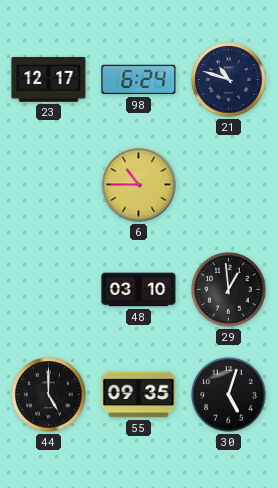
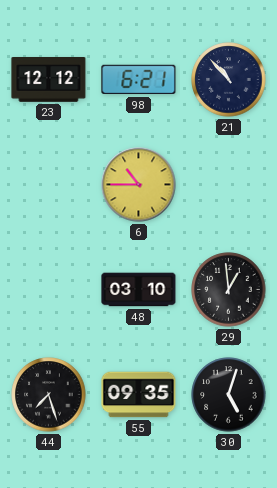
23: 12:17 -> 12:12 (49, 80)
98: 6:24 -> 6:21 (139, 80)
21: 10:48 -> 10:53 (229, 80)
44: 5:00 -> 7:27 (49, 395)
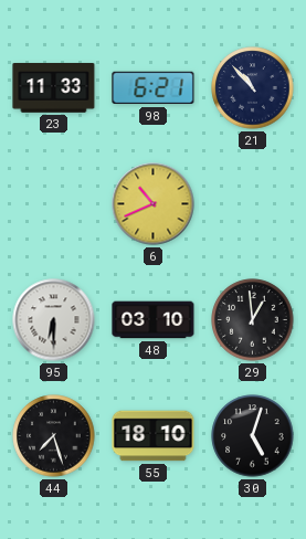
23: 12:12 -> 11:33 (54, 88)
6: 10:45 -> 10:41 (154, 204)
95: none -> 6:30 (54, 320)
55: 09:35 -> 18:10 (154, 436)
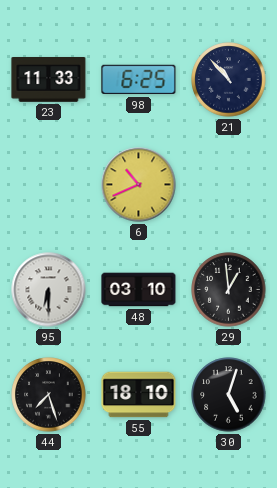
98: 6:21 -> 6:25 (139, 80)
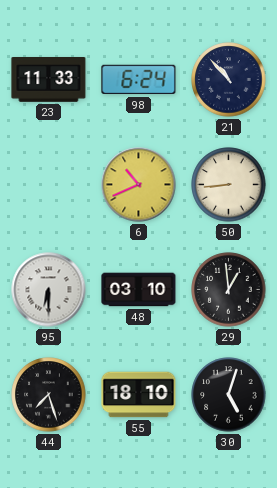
98: 6:25 -> 6:24 (139, 80)
50: none -> 8:44 (229, 185)
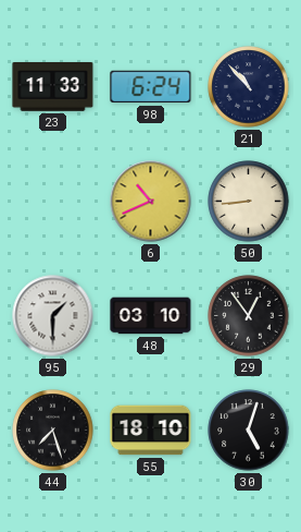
95: 6:30 -> 1:30 (53, 316)
29: 12:59 -> 12:54 (249, 316)
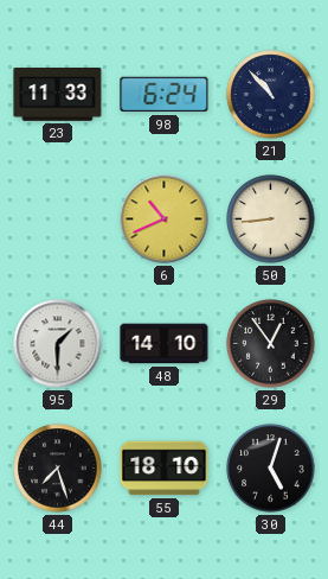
48: 03:10 -> 14:10 (165, 344)
